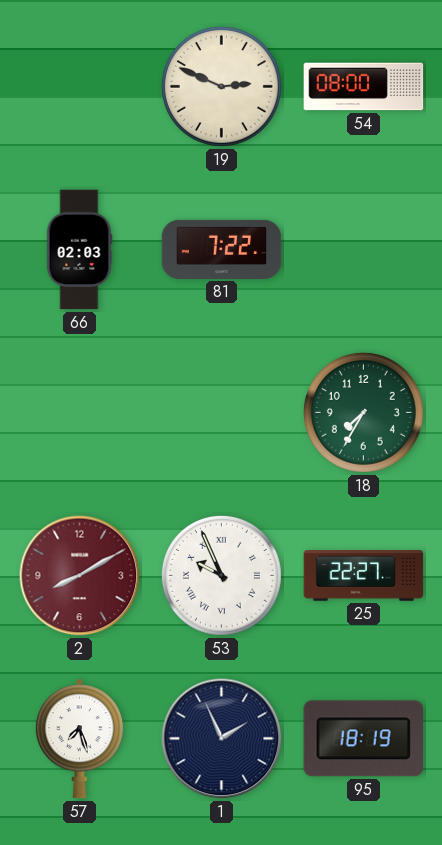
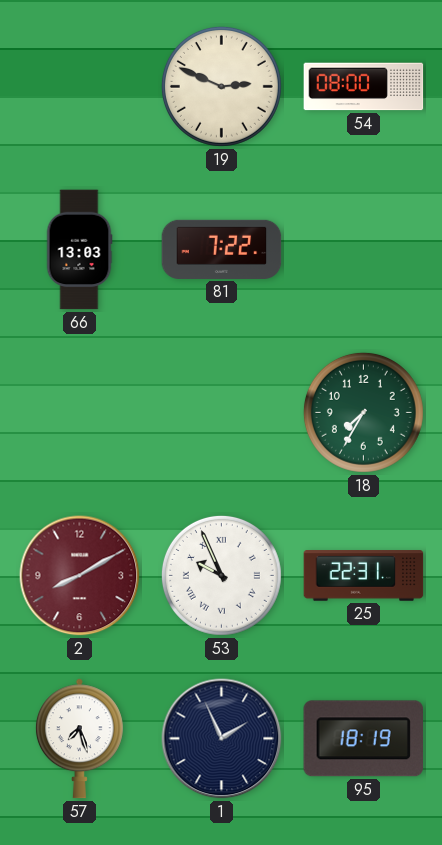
66: 02:03 -> 13:03 (79, 250)
25: 22:27 -> 22:31 (364, 576)
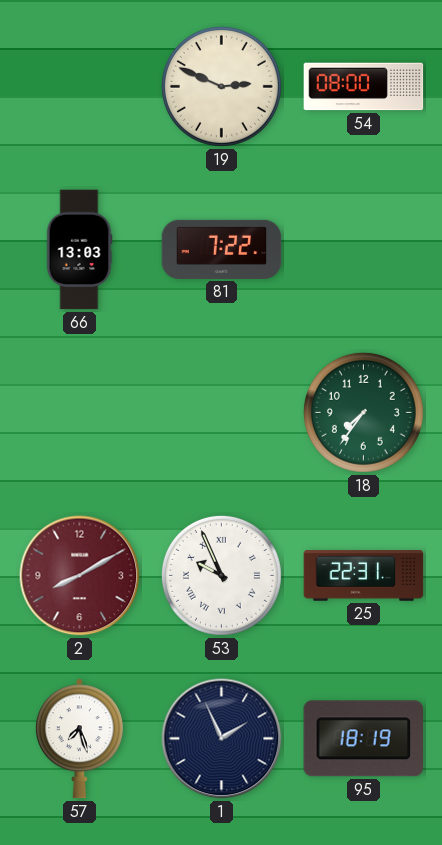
18: 7:35 -> 7:36 (363, 412)
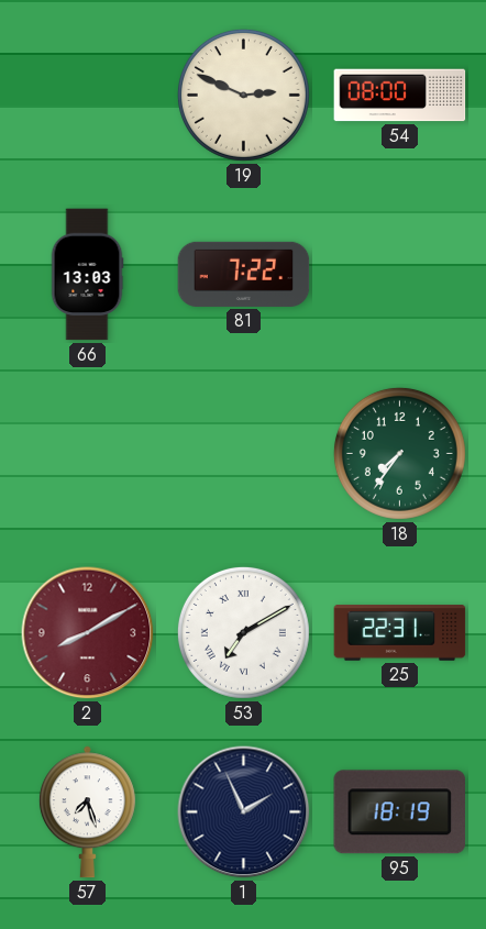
53: 9:56 -> 7:10 (243, 632)
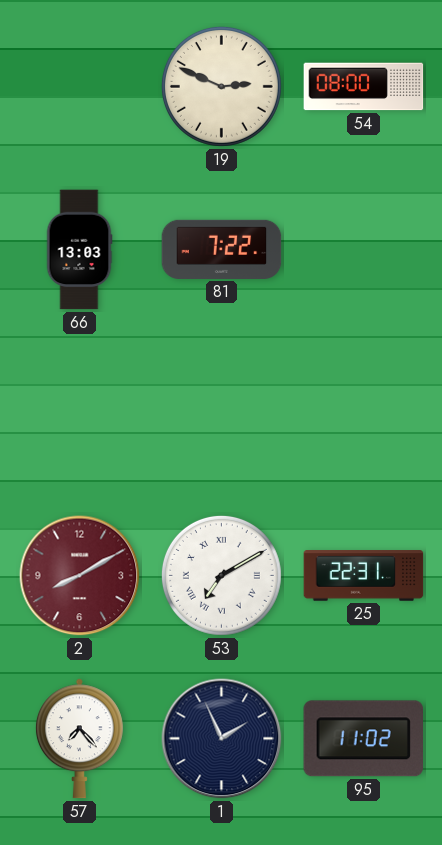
18: 7:36 -> none (399, 453)
57: 7:27 -> 7:23 (79, 739)
95: 18:19 -> 11:02 (363, 739)
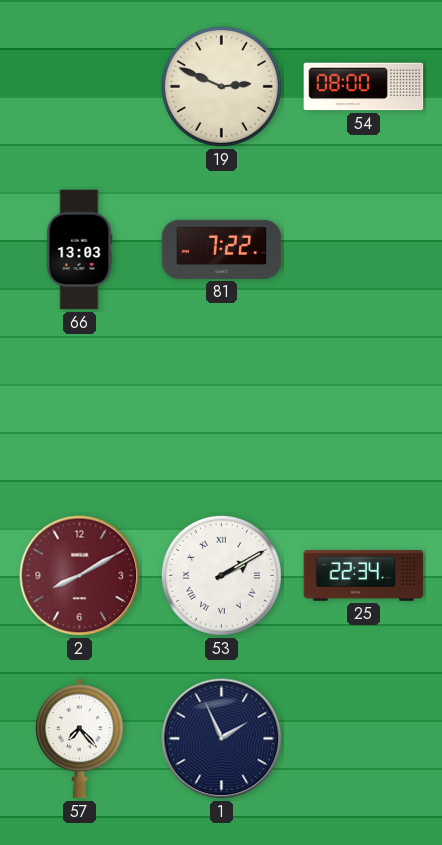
53: 7:10 -> 2:10 (221, 575)
25: 22:31 -> 22:34 (364, 576)
95: 11:02 -> none (363, 739)
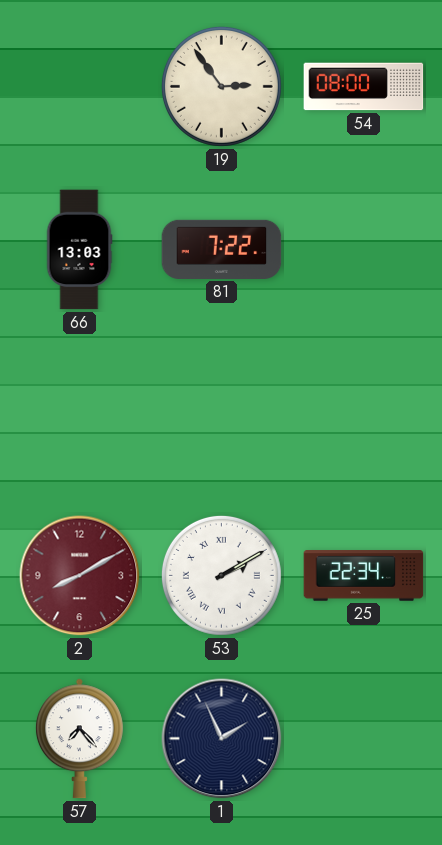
19: 2:49 -> 2:54 (221, 86)
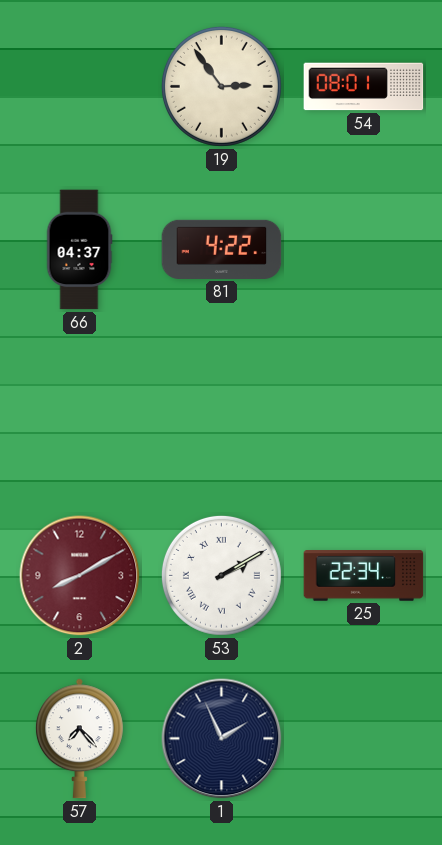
54: 08:00 -> 08:01 (364, 87)
66: 13:03 -> 04:37 (79, 250)
81: 7:22 -> 4:22 (222, 249)
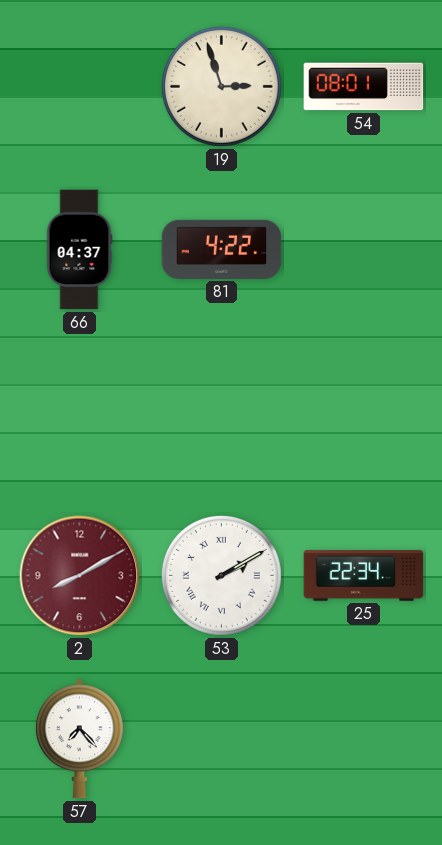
19: 2:54 -> 2:57 (221, 86)
1: 1:56 -> none (222, 739)
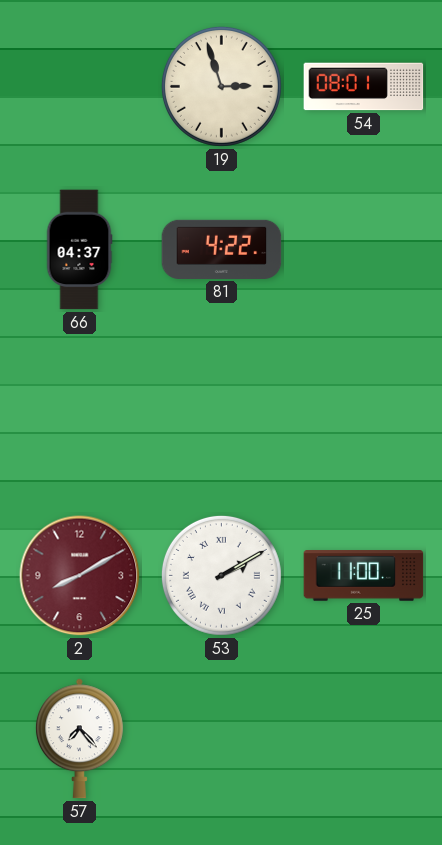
25: 22:34 -> 11:00 (364, 576)
